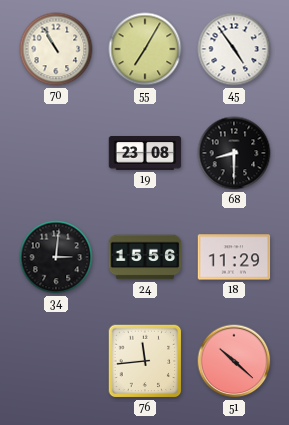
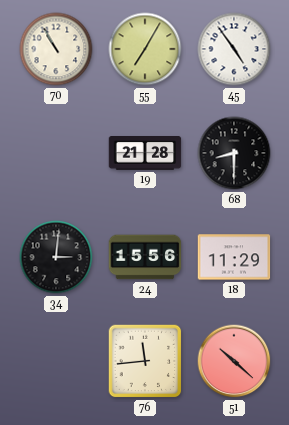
19: 23:08 -> 21:28 (145, 154)
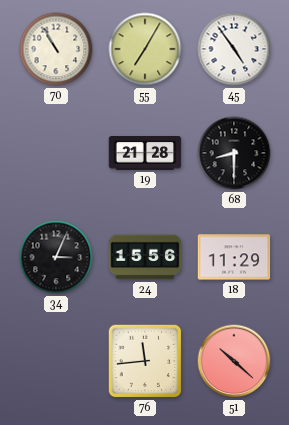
34: 3:01 -> 3:04 (56, 257)
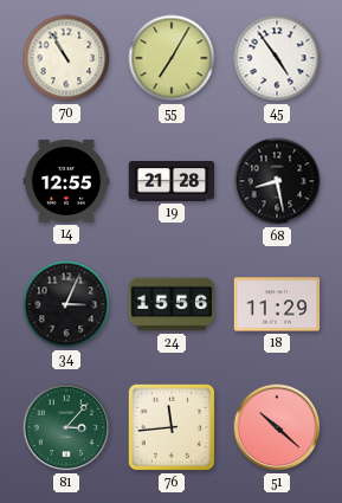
14: none -> 12:55 (66, 182)
68: 8:30 -> 8:28 (277, 181)
81: none -> 3:07 (66, 427)
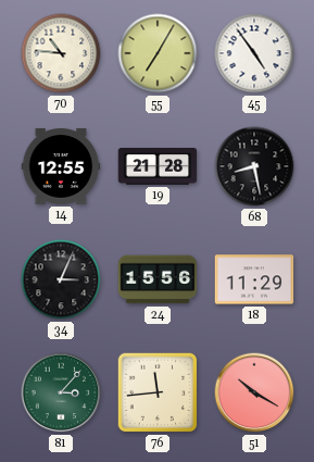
70: 10:55 -> 10:46 (61, 53)
51: 10:22 -> 10:20 (254, 392)
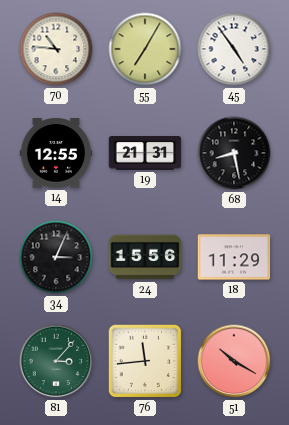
19: 21:28 -> 21:31 (145, 154)
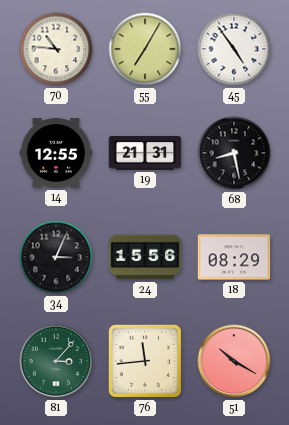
18: 11:29 -> 08:29 (234, 257)
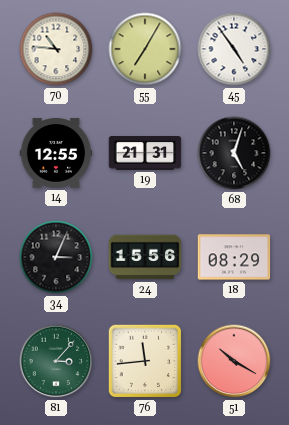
68: 8:28 -> 5:03 (234, 153)
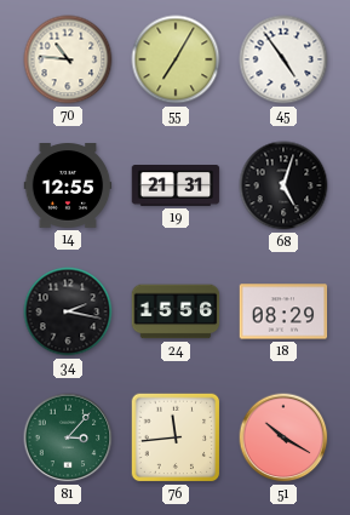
34: 3:04 -> 2:17 (68, 311)
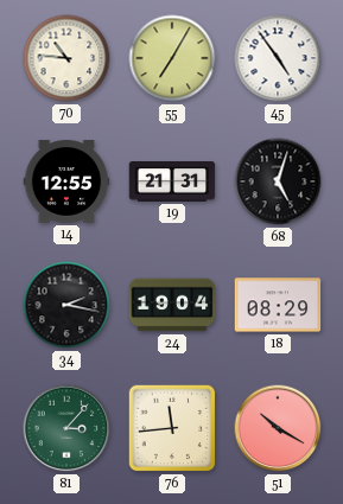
24: 15:56 -> 19:04 (172, 305)
